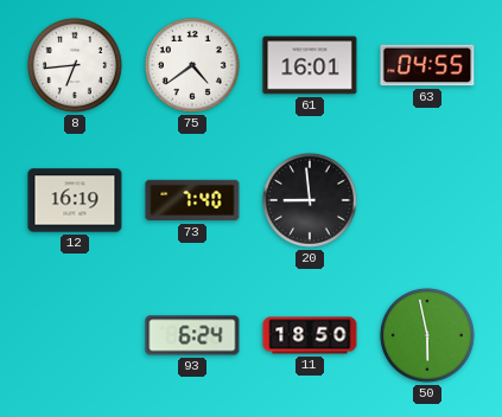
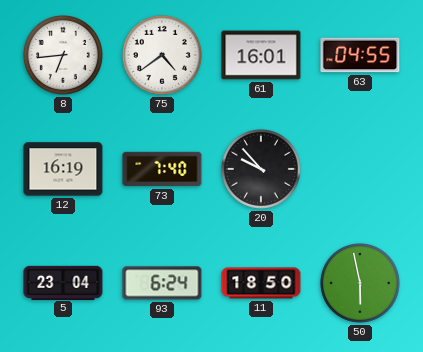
20: 8:59 -> 9:53 (261, 169)
5: none -> 23:04 (63, 282)
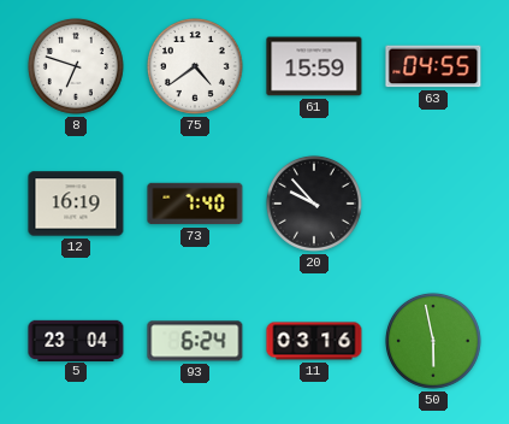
8: 6:44 -> 6:48 (76, 66)
61: 16:01 -> 15:59 (314, 66)
11: 18:50 -> 03:16 (314, 341)
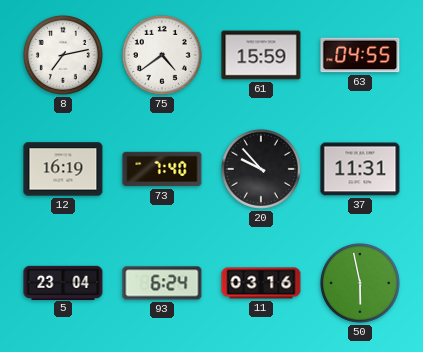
8: 6:48 -> 7:13 (63, 55)
37: none -> 11:31 (360, 169)
